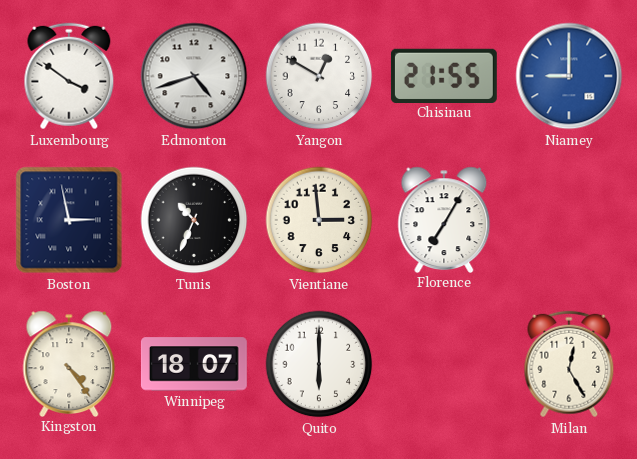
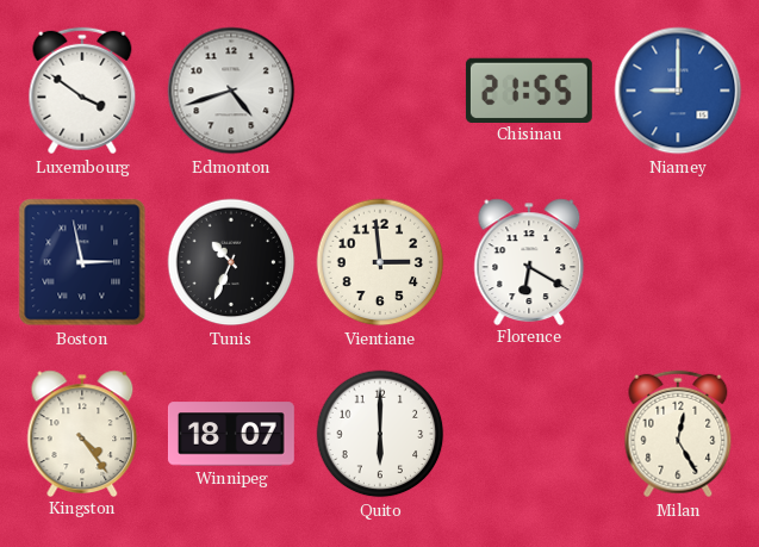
Yangon: 12:50 -> none (319, 76)
Florence: 7:05 -> 6:20 (529, 261)
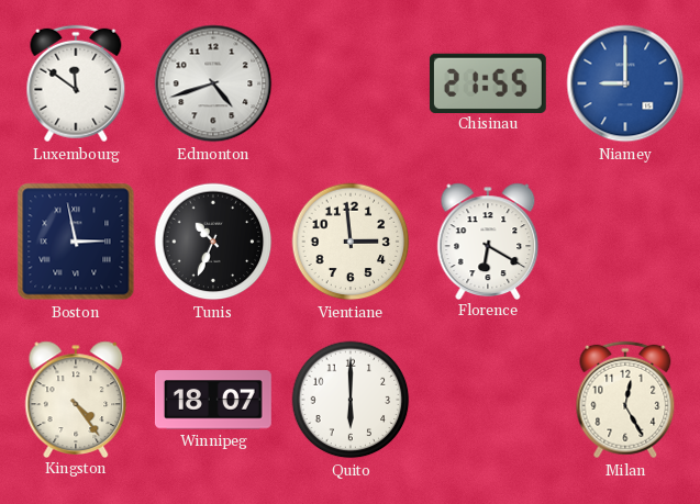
Luxembourg: 3:51 -> 11:51 (76, 83)
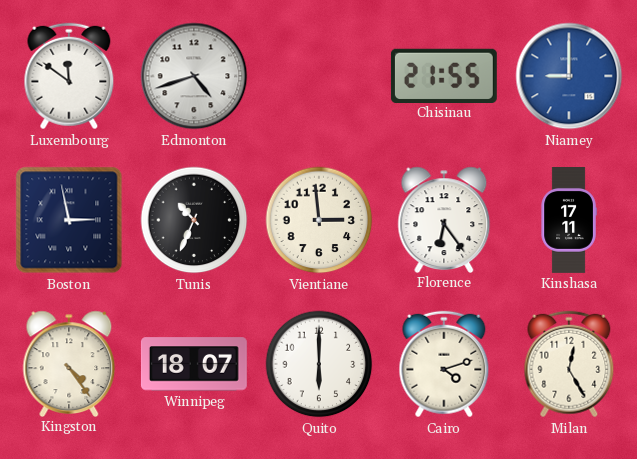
Florence: 6:20 -> 6:24 (444, 219)
Kinshasa: none -> 17:11 (569, 221)
Cairo: none -> 4:12 (444, 364)
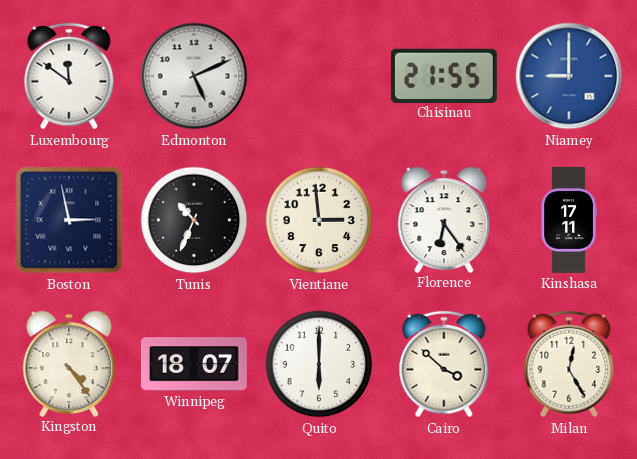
Edmonton: 4:42 -> 5:11 (194, 76)
Cairo: 4:12 -> 3:52 (444, 364)
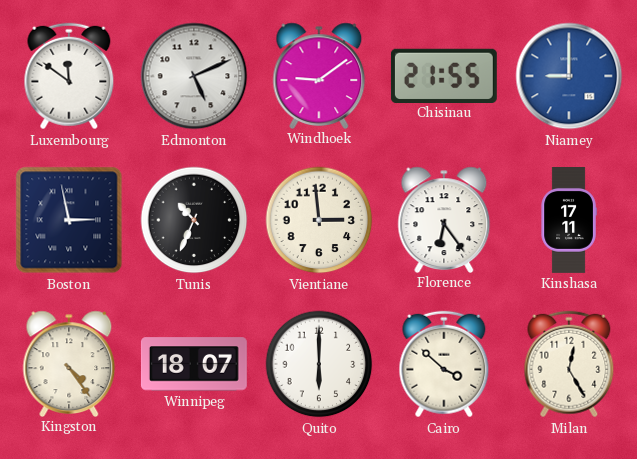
Windhoek: none -> 9:09 (319, 75)
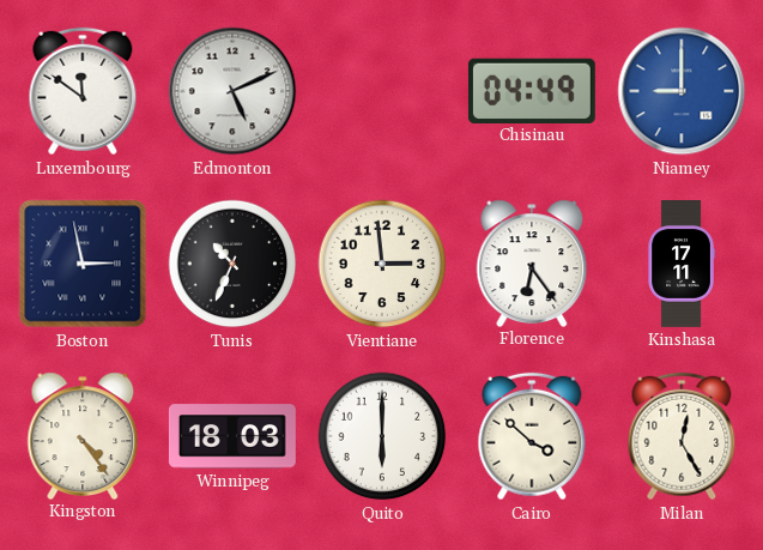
Windhoek: 9:09 -> none (319, 75)
Chisinau: 21:55 -> 04:49 (532, 90)
Winnipeg: 18:07 -> 18:03 (232, 436)
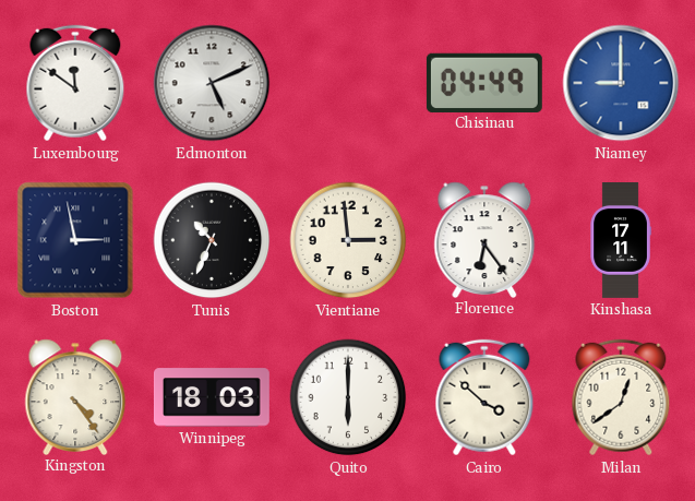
Milan: 12:25 -> 12:39 (621, 397)
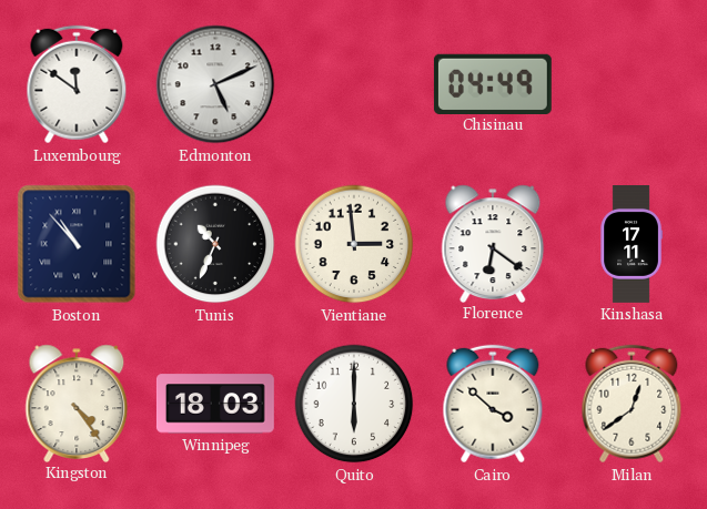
Niamey: 9:00 -> none (621, 83)
Boston: 2:58 -> 10:53 (77, 244)
Florence: 6:24 -> 6:21 (493, 243)
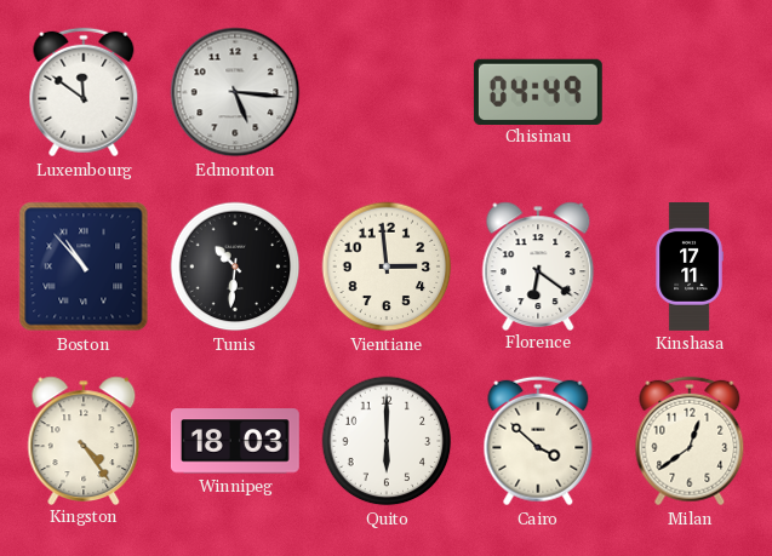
Edmonton: 5:11 -> 5:16 (235, 92)
Tunis: 10:34 -> 10:31 (235, 266)
